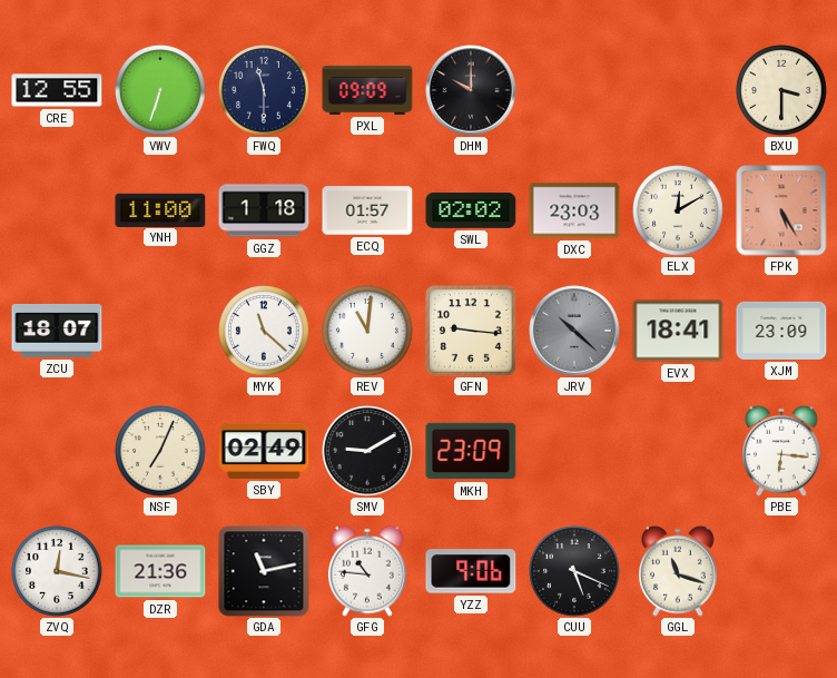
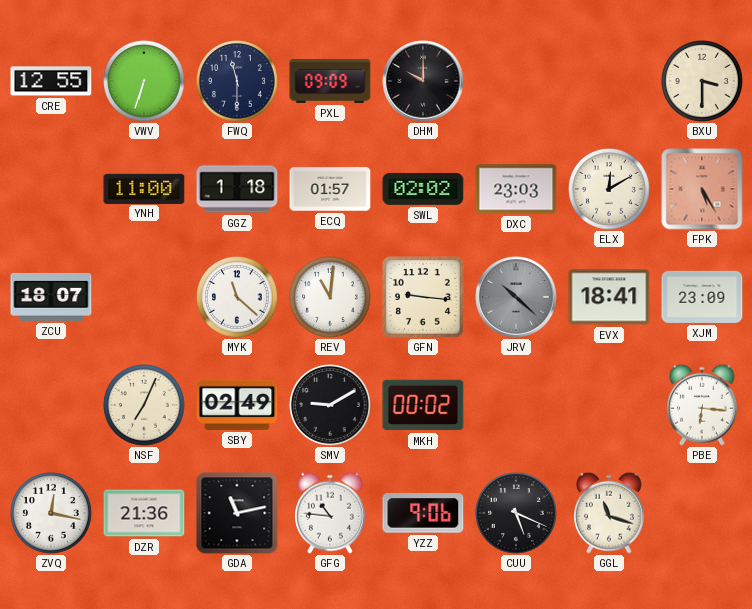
MKH: 23:09 -> 00:02 (423, 405)
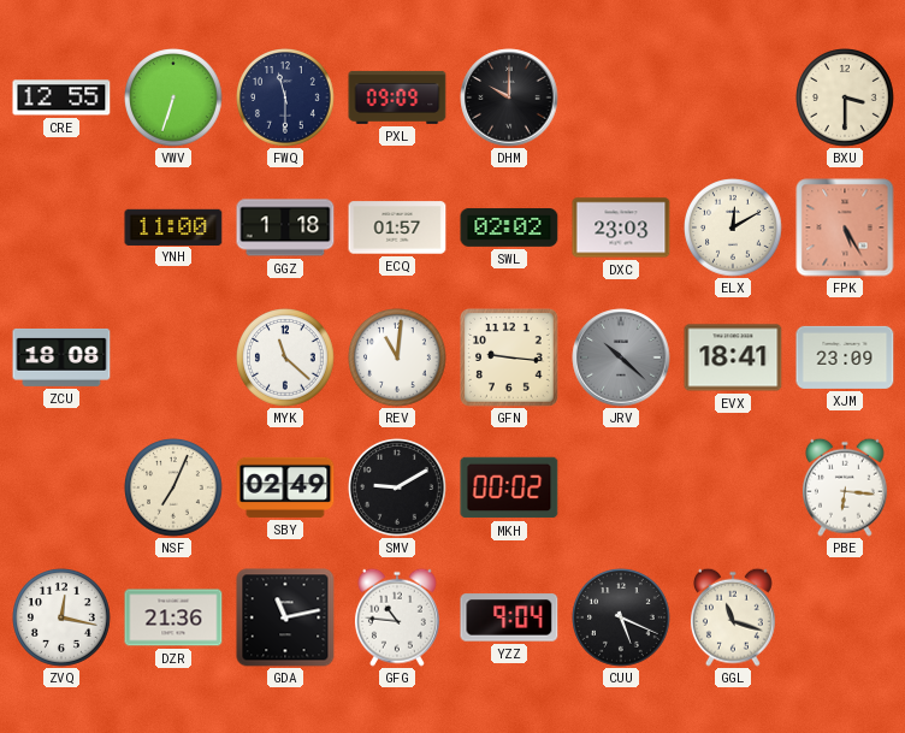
ZCU: 18:07 -> 18:08 (61, 357)
YZZ: 9:06 -> 9:04 (509, 617)
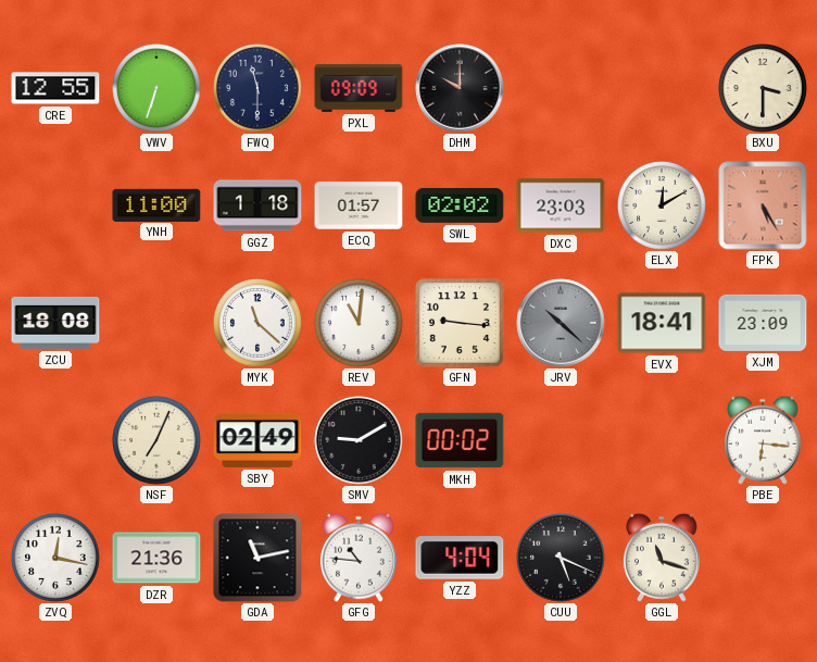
YZZ: 9:04 -> 4:04 (460, 558)
